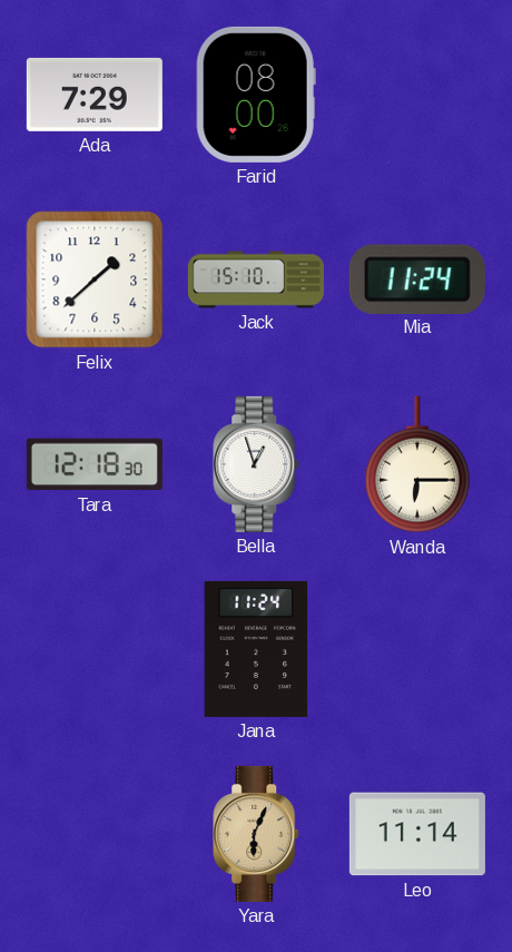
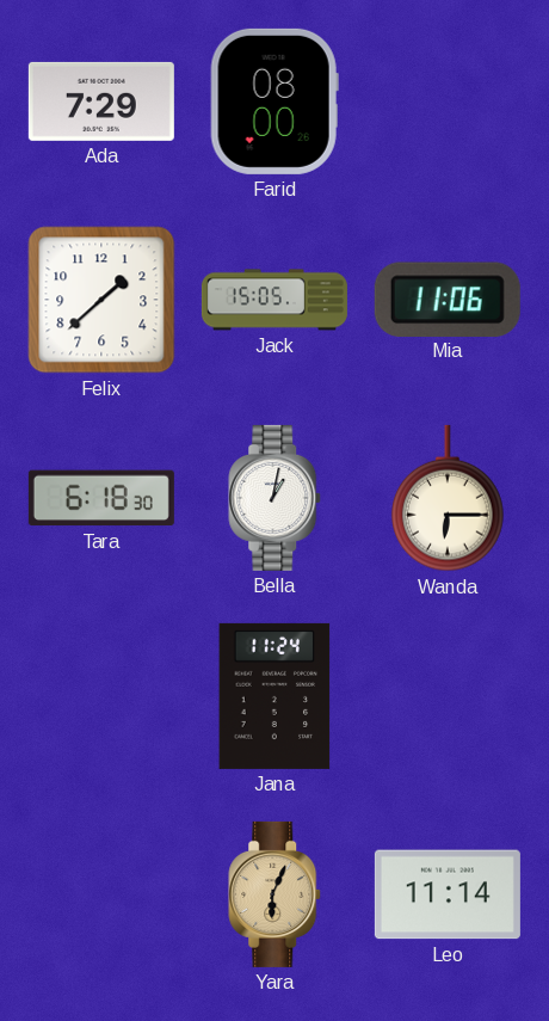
Jack: 15:10 -> 15:05 (274, 300)
Mia: 11:24 -> 11:06 (448, 299)
Tara: 12:18 -> 6:18 (101, 498)
Bella: 12:57 -> 1:02 (276, 498)
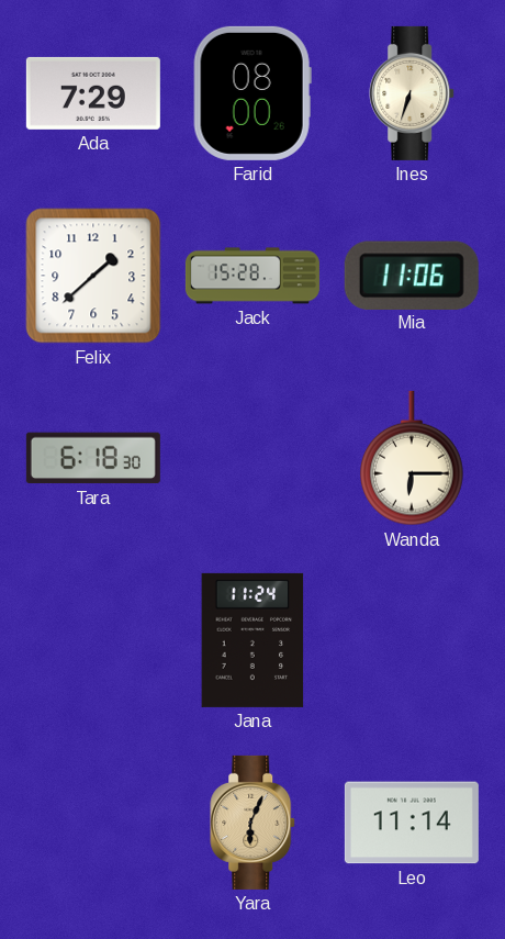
Ines: none -> 6:33 (413, 93)
Jack: 15:05 -> 15:28 (252, 276)
Bella: 1:02 -> none (276, 498)
